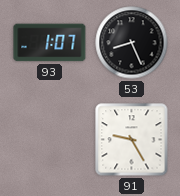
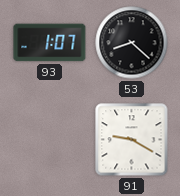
53: 8:26 -> 8:22 (132, 43)
91: 9:25 -> 9:20 (132, 140)
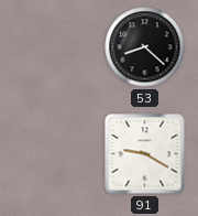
93: 1:07 -> none (50, 43)
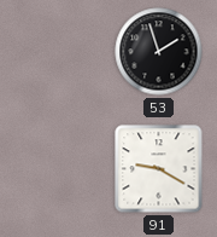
53: 8:22 -> 1:57 (159, 52)
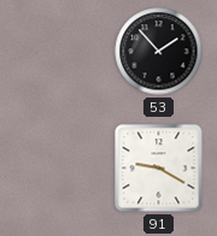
53: 1:57 -> 1:53 (159, 52)
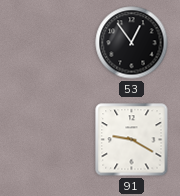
53: 1:53 -> 12:54 (132, 43)
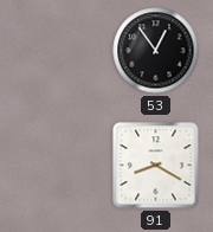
91: 9:20 -> 8:20 (156, 166)
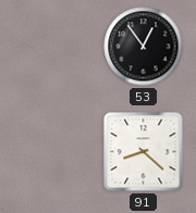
91: 8:20 -> 8:22 (144, 152)
